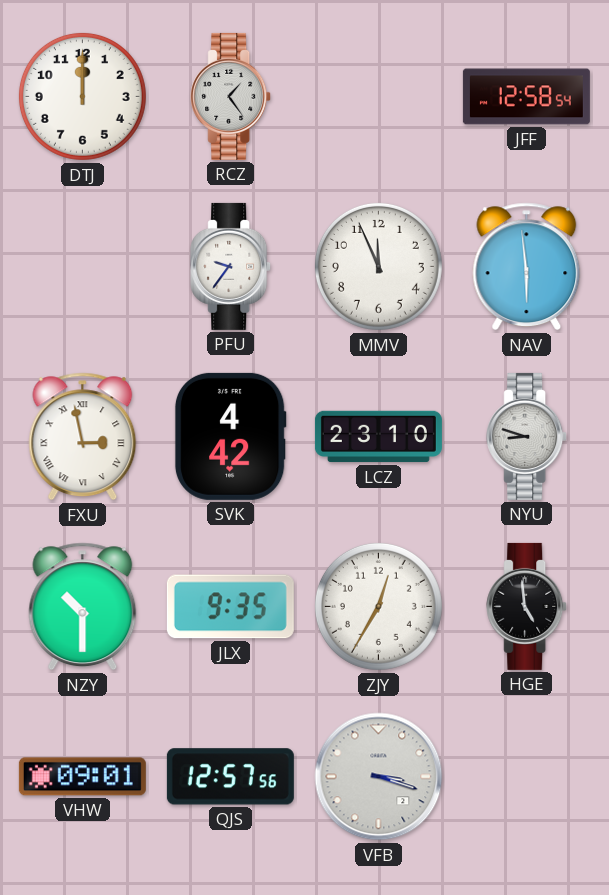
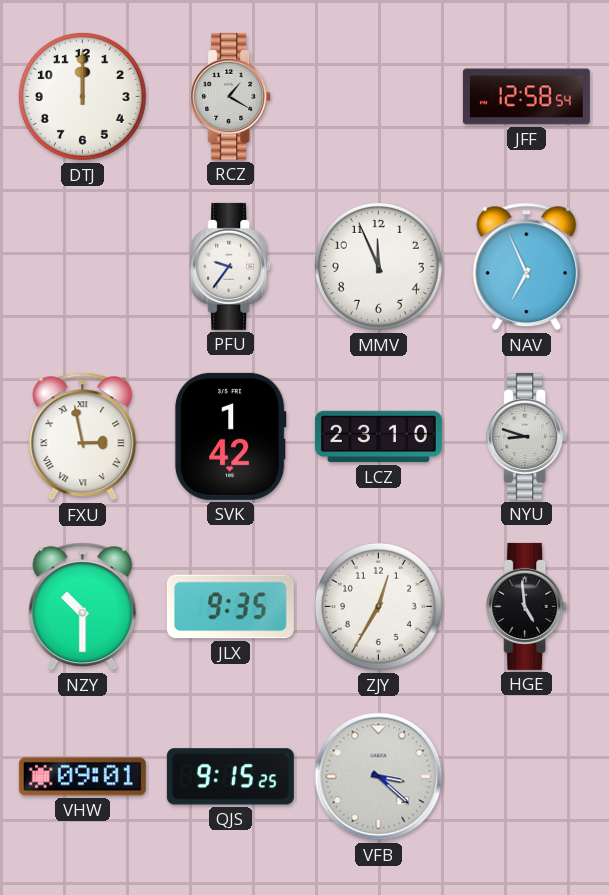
RCZ: 1:24 -> 1:20 (231, 96)
NAV: 5:59 -> 6:56 (527, 267)
SVK: 4:42 -> 1:42 (230, 436)
QJS: 12:57 -> 9:15 (230, 777)
VFB: 3:18 -> 3:22 (379, 777)
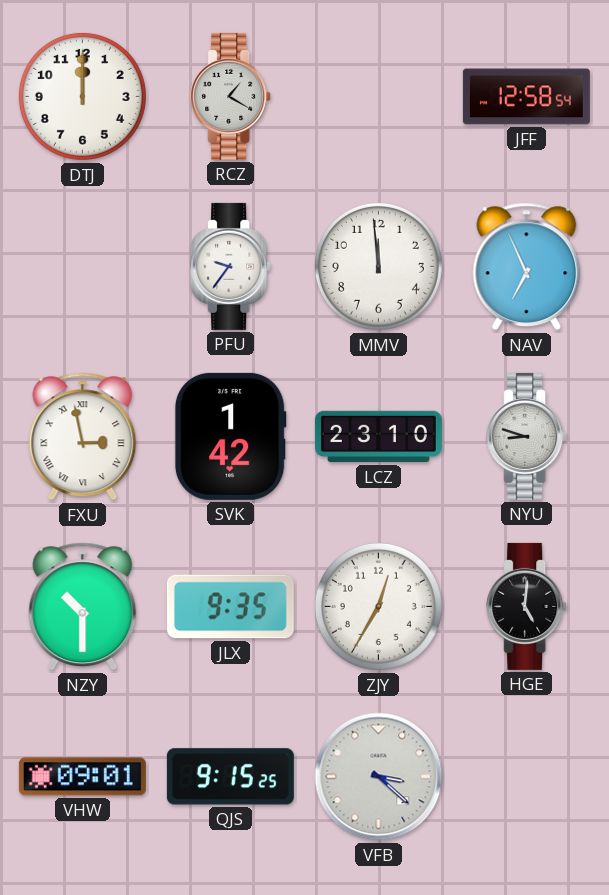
MMV: 11:56 -> 11:59 (378, 266)
HGE: 4:59 -> 5:01 (527, 606)
